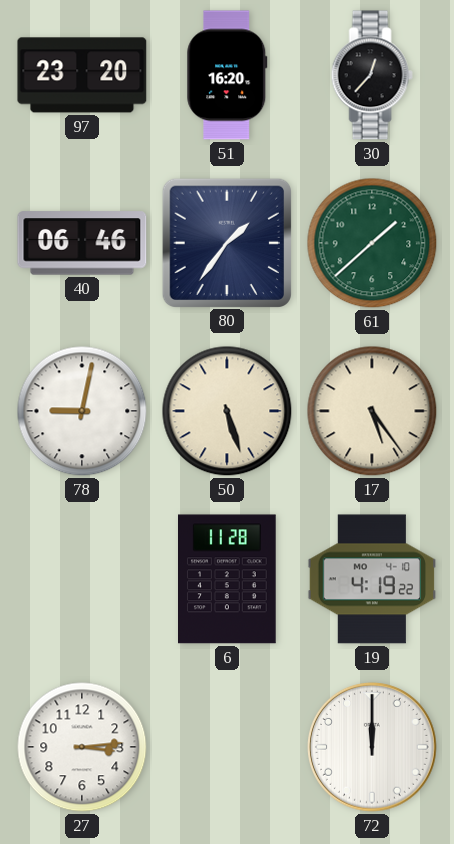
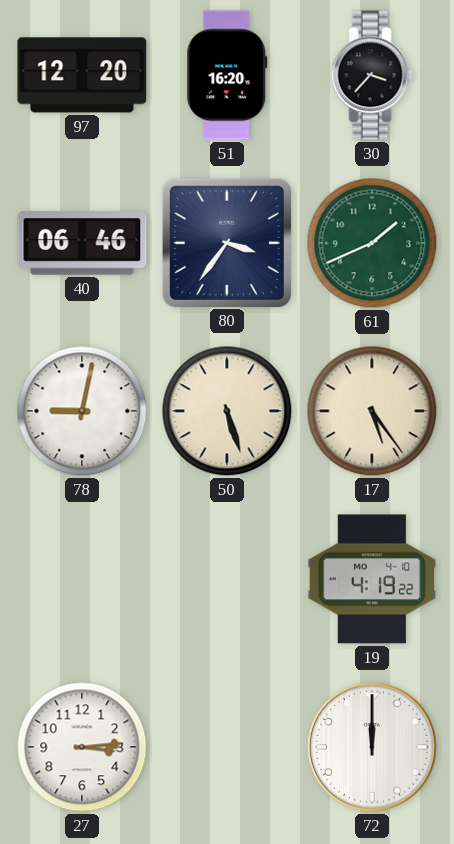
97: 23:20 -> 12:20 (82, 75)
30: 12:37 -> 3:37 (372, 75)
80: 1:36 -> 3:36 (226, 242)
61: 1:38 -> 1:41 (372, 243)
6: 11:28 -> none (227, 579)
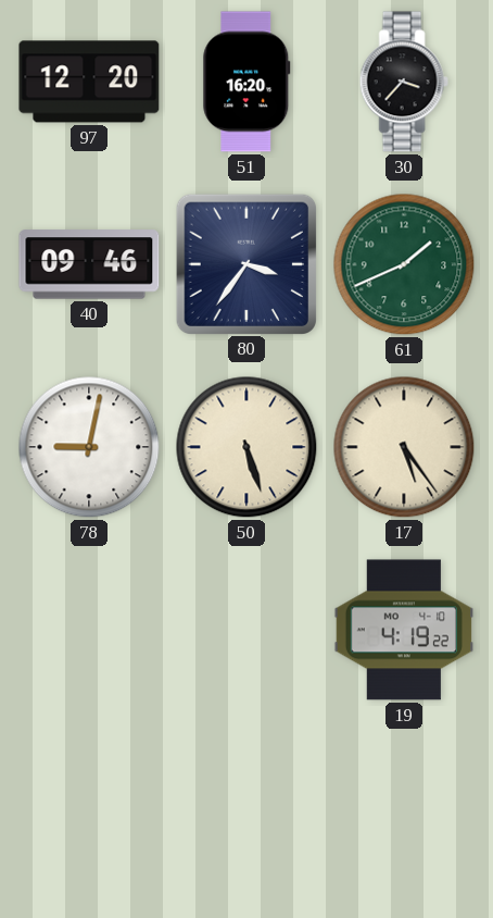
40: 06:46 -> 09:46 (89, 264)
27: 3:14 -> none (82, 747)
72: 12:00 -> none (373, 748)
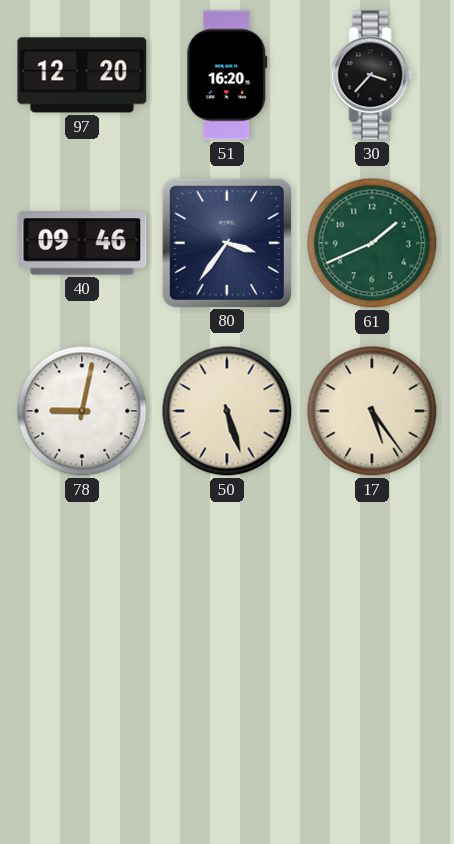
19: 4:19 -> none (404, 630)
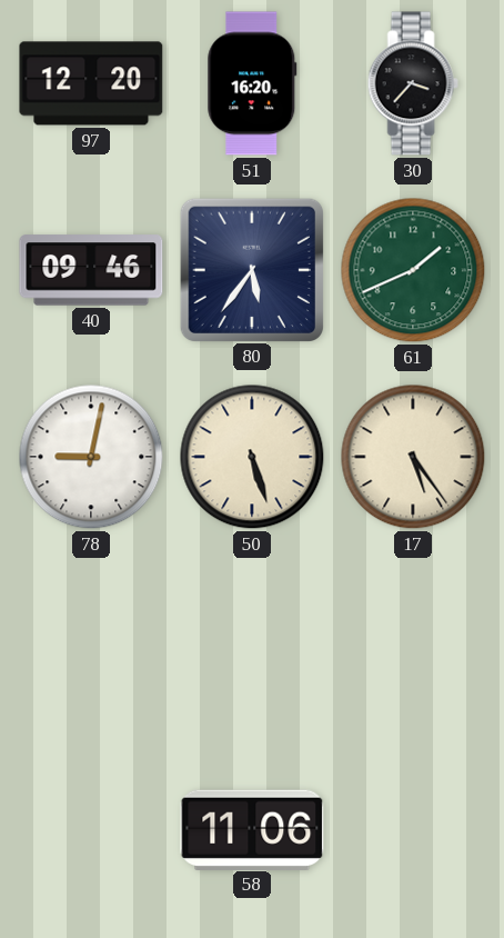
80: 3:36 -> 5:36 (251, 269)
58: none -> 11:06 (252, 829)
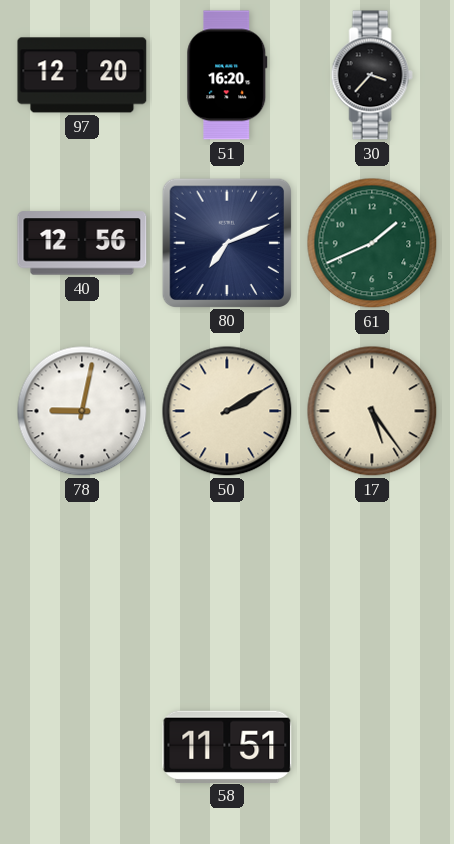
40: 09:46 -> 12:56 (82, 243)
80: 5:36 -> 7:11 (226, 242)
50: 5:27 -> 2:10 (227, 411)
58: 11:06 -> 11:51 (227, 746)
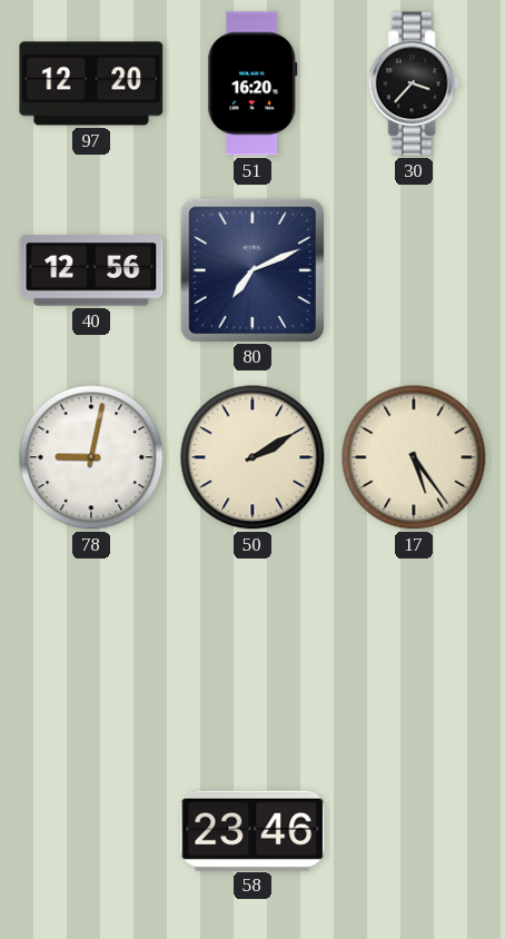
61: 1:41 -> none (372, 243)
58: 11:51 -> 23:46 (253, 830)
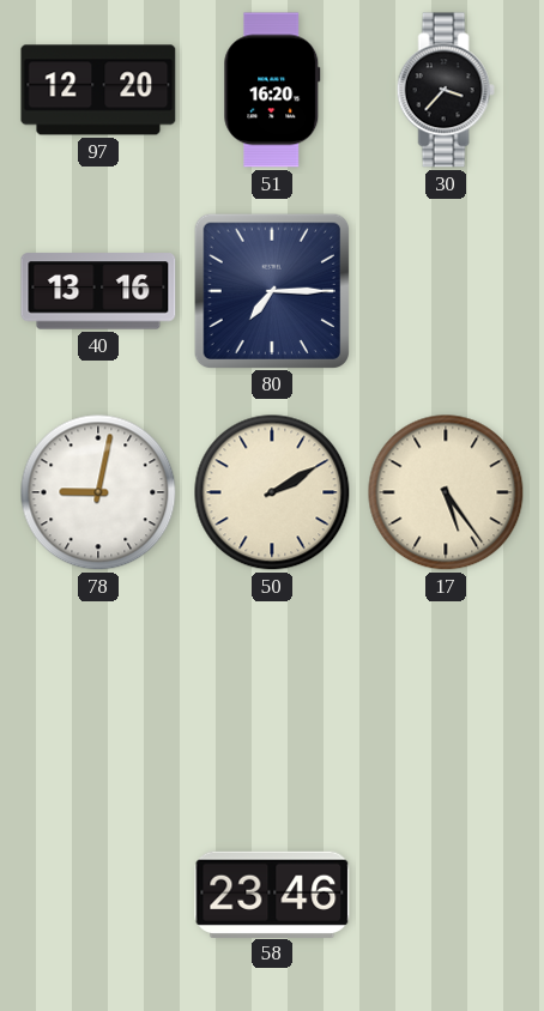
40: 12:56 -> 13:16 (98, 291)
80: 7:11 -> 7:15 (271, 290)
